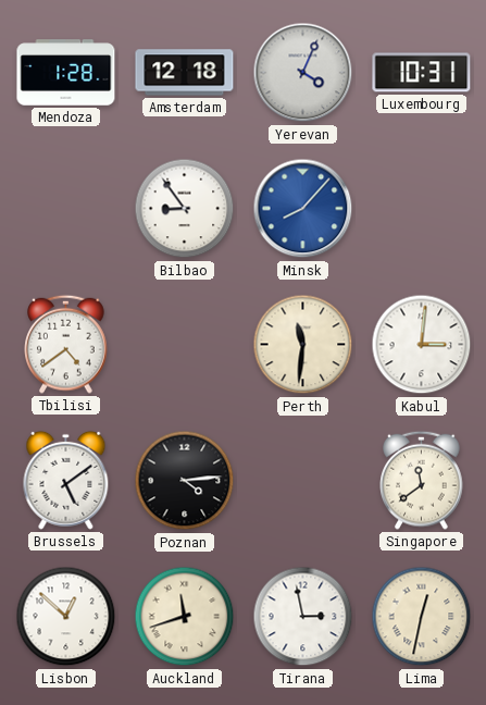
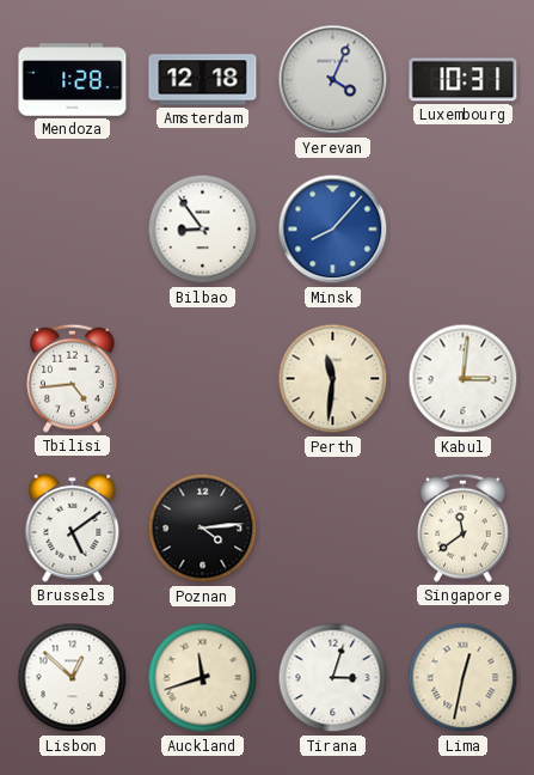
Tbilisi: 4:39 -> 4:44 (73, 378)
Tirana: 2:58 -> 3:03 (333, 678)
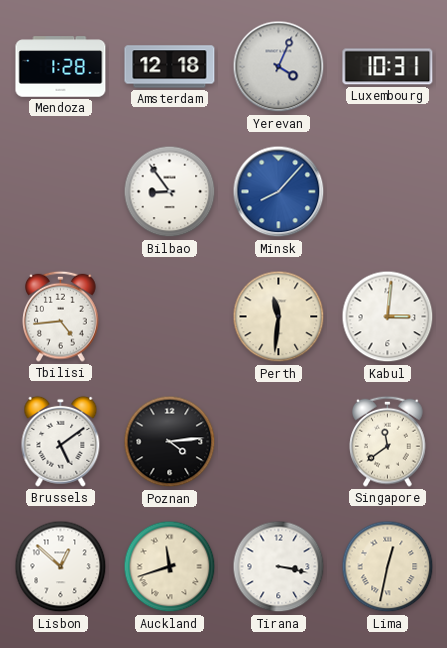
Tirana: 3:03 -> 3:17 (279, 567)
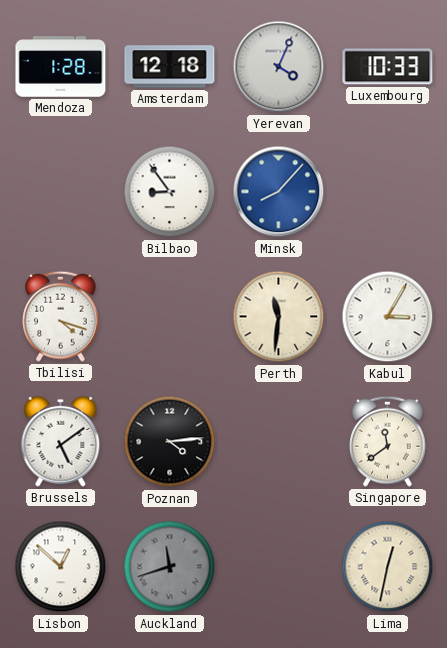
Luxembourg: 10:31 -> 10:33 (388, 67)
Tbilisi: 4:44 -> 4:18 (61, 316)
Kabul: 3:01 -> 3:05 (388, 317)
Auckland dial: cream -> grey (170, 567)
Tirana: 3:17 -> none (279, 567)
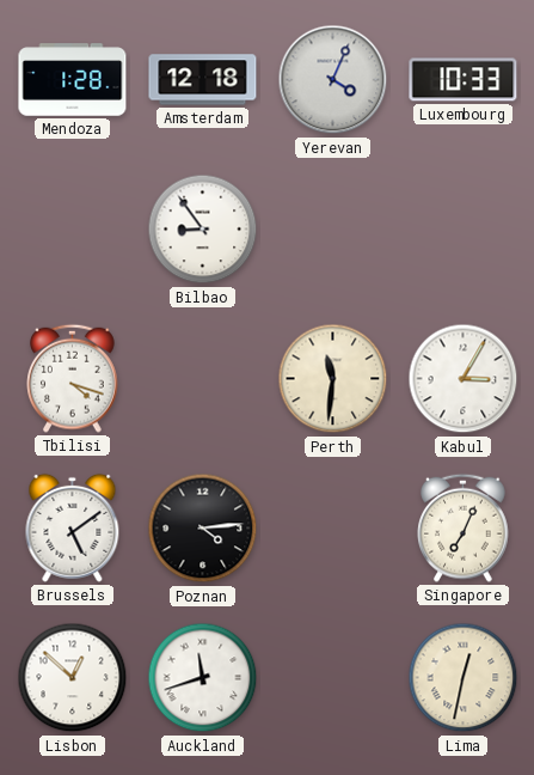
Minsk: 8:07 -> none (279, 192)
Singapore: 11:39 -> 7:04 (464, 527)
Auckland dial: grey -> white (203, 678)
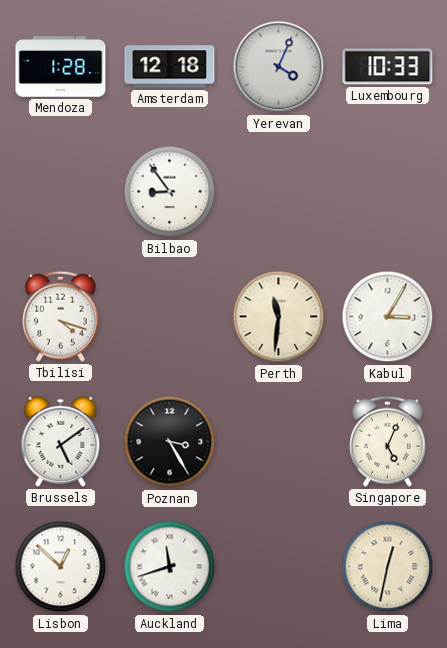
Poznan: 4:14 -> 3:25 (170, 442)
Singapore: 7:04 -> 5:04 (388, 441)
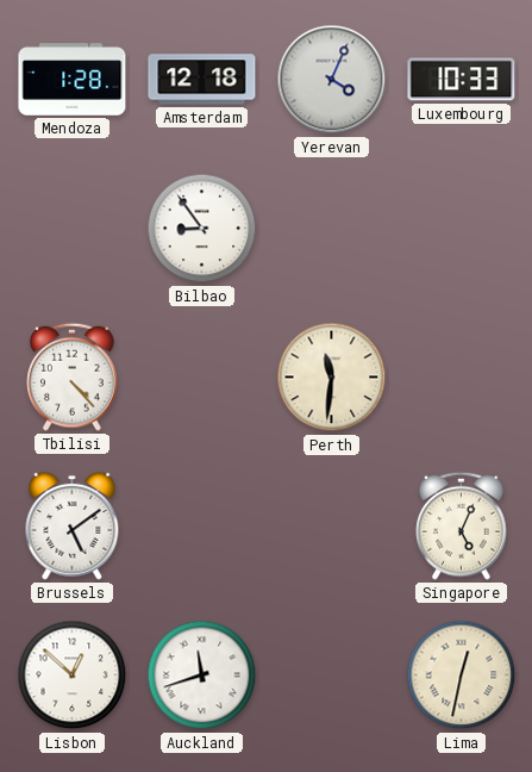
Tbilisi: 4:18 -> 4:23 (73, 376)
Kabul: 3:05 -> none (388, 317)
Poznan: 3:25 -> none (170, 442)
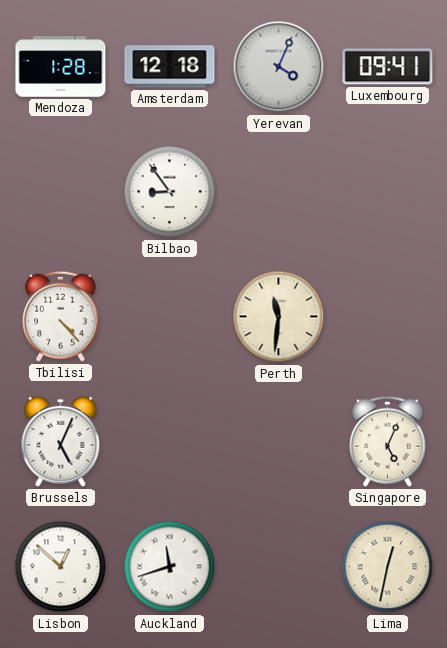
Luxembourg: 10:33 -> 09:41 (388, 67)
Brussels: 5:09 -> 5:04 (61, 441)
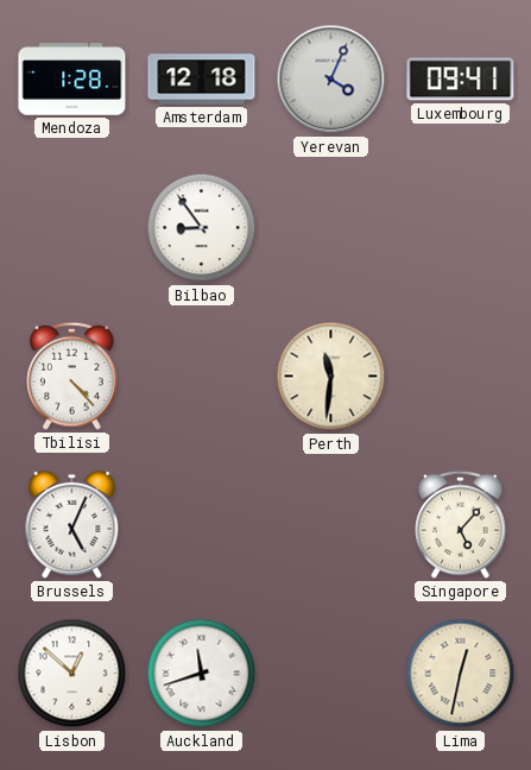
Singapore: 5:04 -> 5:07 (461, 524)
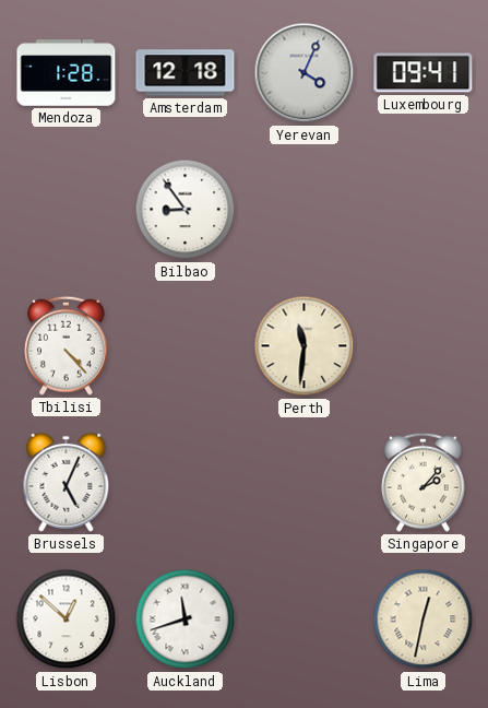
Singapore: 5:07 -> 2:07 (424, 482)
